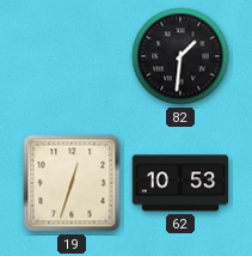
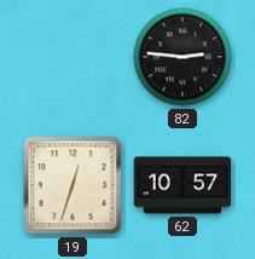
82: 1:31 -> 2:46 (182, 57)
62: 10:53 -> 10:57 (182, 185)
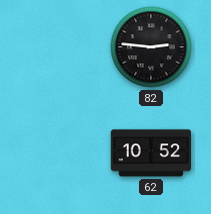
19: 12:33 -> none (73, 185)
62: 10:57 -> 10:52 (151, 153)
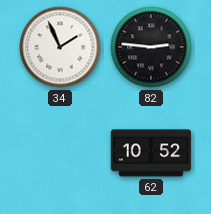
34: none -> 1:56 (60, 47)
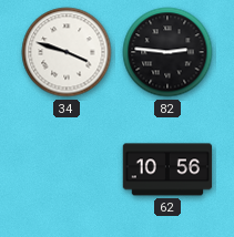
34: 1:56 -> 3:48 (67, 52)
62: 10:52 -> 10:56 (167, 169)
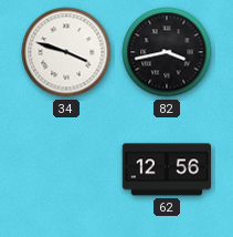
82: 2:46 -> 3:43 (167, 52)
62: 10:56 -> 12:56 (167, 169)
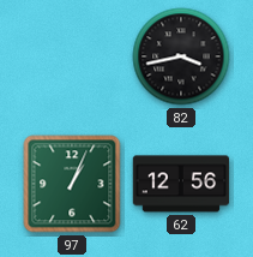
34: 3:48 -> none (66, 52)
97: none -> 1:04 (72, 184)
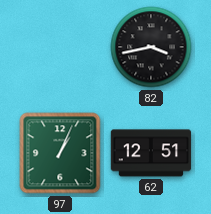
62: 12:56 -> 12:51 (151, 153)
